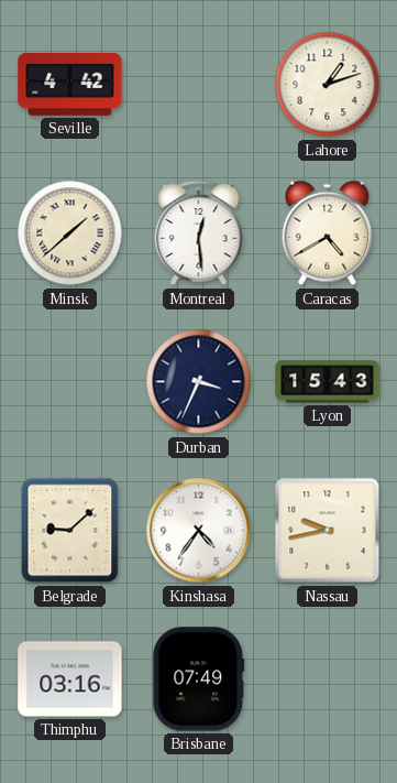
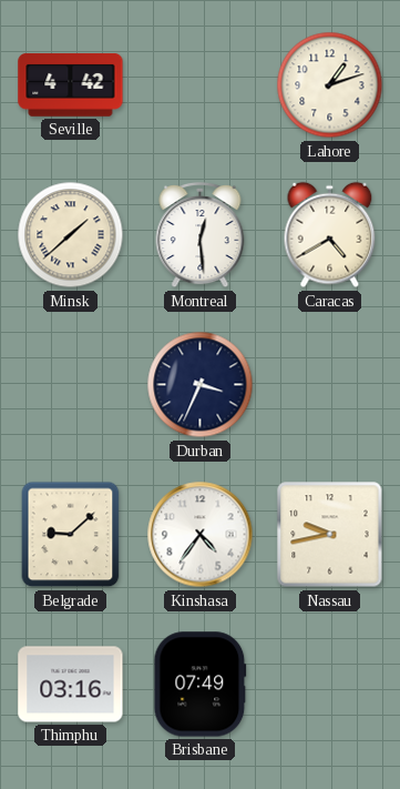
Lyon: 15:43 -> none (328, 382)
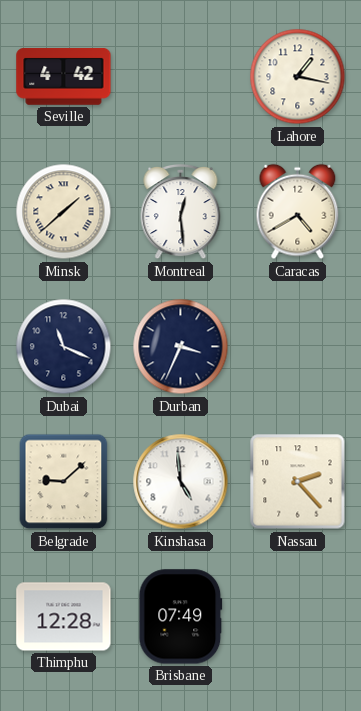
Lahore: 1:12 -> 1:17 (298, 77)
Dubai: none -> 11:19 (64, 347)
Kinshasa: 4:36 -> 4:59 (181, 482)
Nassau: 9:43 -> 2:23 (298, 482)
Thimphu: 03:16 -> 12:28 (64, 617)
